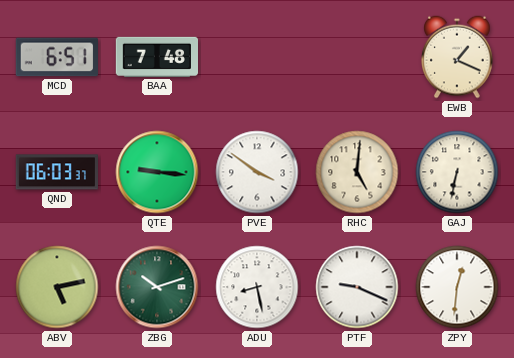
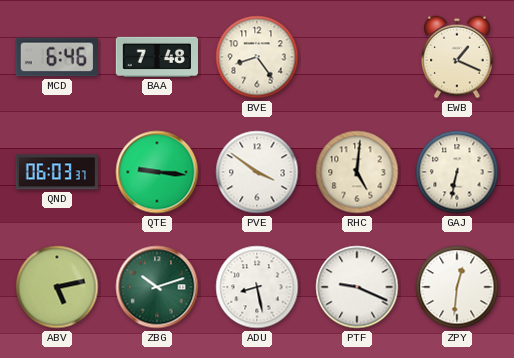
MCD: 6:51 -> 6:46 (57, 57)
BVE: none -> 8:24 (257, 57)
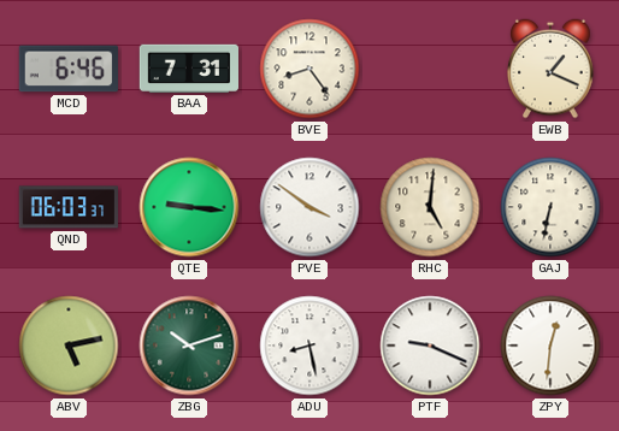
BAA: 7:48 -> 7:31 (188, 69)
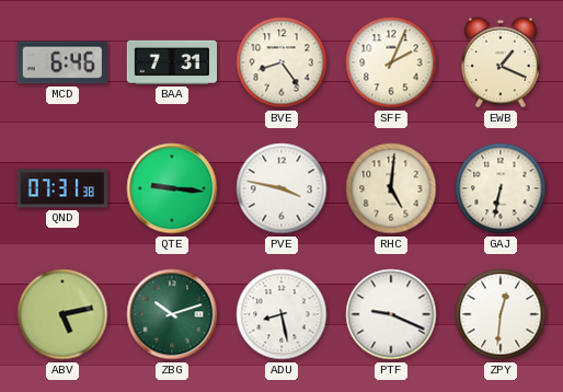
SFF: none -> 2:04 (391, 62)
QND: 06:03 -> 07:31 (62, 188)
PVE: 3:51 -> 3:47 (281, 188)
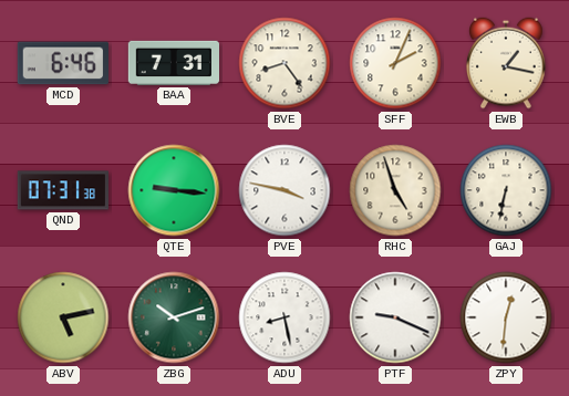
EWB: 1:19 -> 1:17 (506, 63)
RHC: 5:01 -> 4:57 (395, 190)
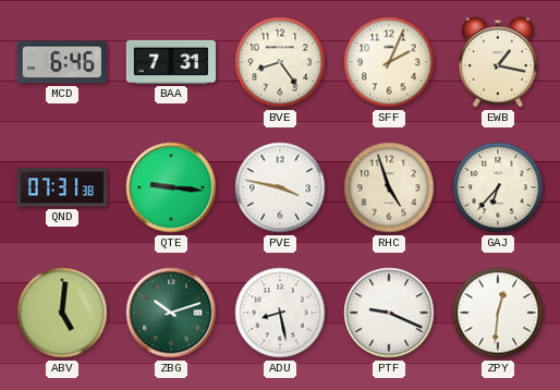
GAJ: 6:32 -> 6:37 (498, 187)
ABV: 5:13 -> 5:01 (62, 313)
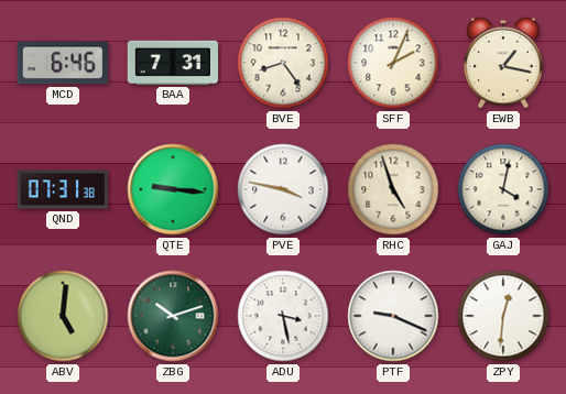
GAJ: 6:37 -> 4:02 (503, 189)
ADU: 8:28 -> 3:28 (283, 316)
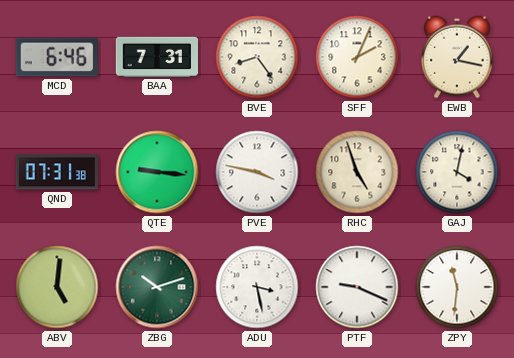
ZPY: 12:31 -> 11:31 (457, 287)
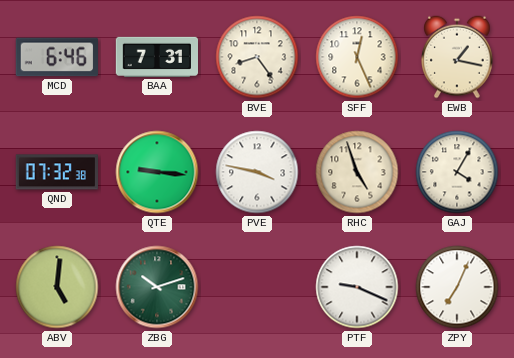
SFF: 2:04 -> 12:26 (357, 57)
QND: 07:31 -> 07:32 (57, 172)
GAJ: 4:02 -> 4:05 (457, 172)
ADU: 3:28 -> none (257, 287)
ZPY: 11:31 -> 7:04 (457, 287)
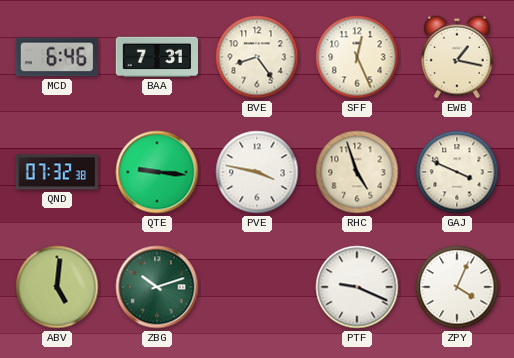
GAJ: 4:05 -> 3:49 (457, 172)
ZPY: 7:04 -> 4:04 (457, 287)
